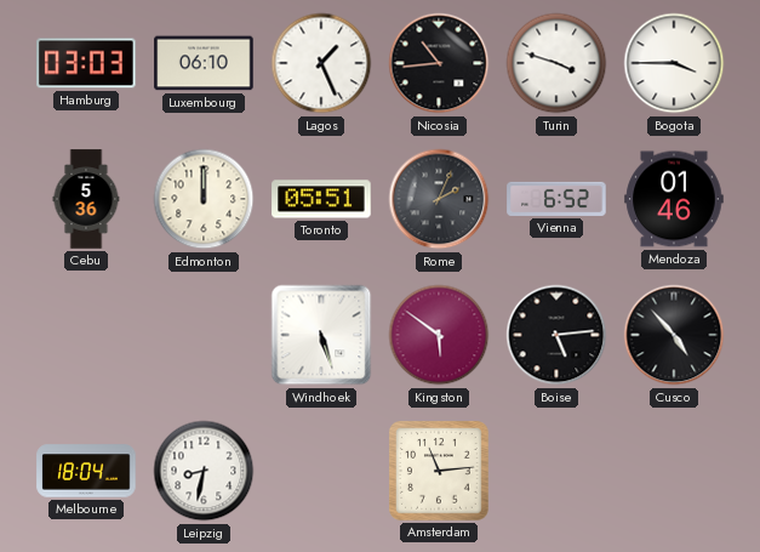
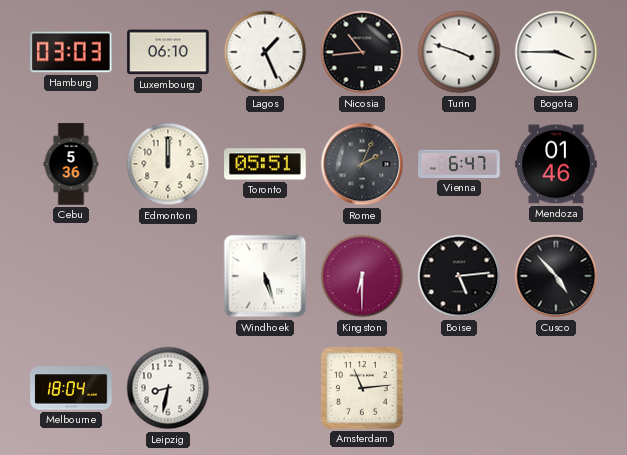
Vienna: 6:52 -> 6:47 (459, 164)
Kingston: 5:51 -> 6:30 (362, 276)
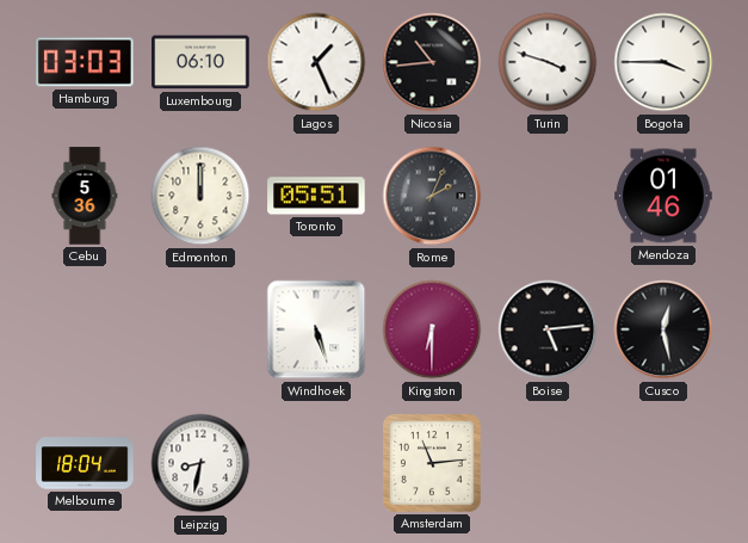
Vienna: 6:47 -> none (459, 164)
Cusco: 4:53 -> 12:28 (663, 329)
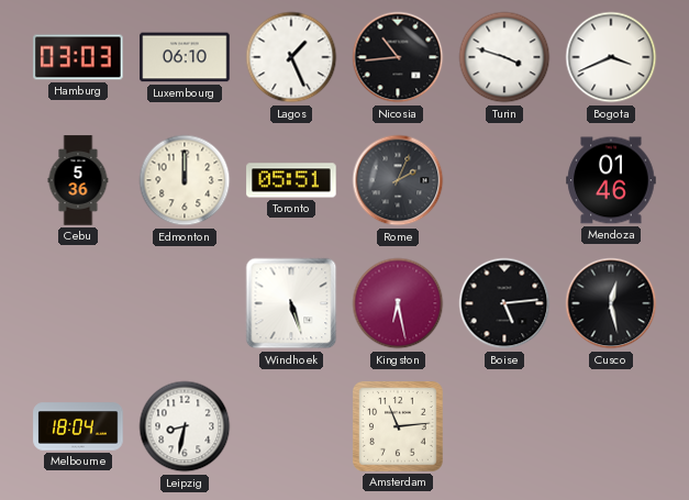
Bogota: 3:45 -> 3:41 (611, 57)
Kingston: 6:30 -> 6:28 (398, 303)
